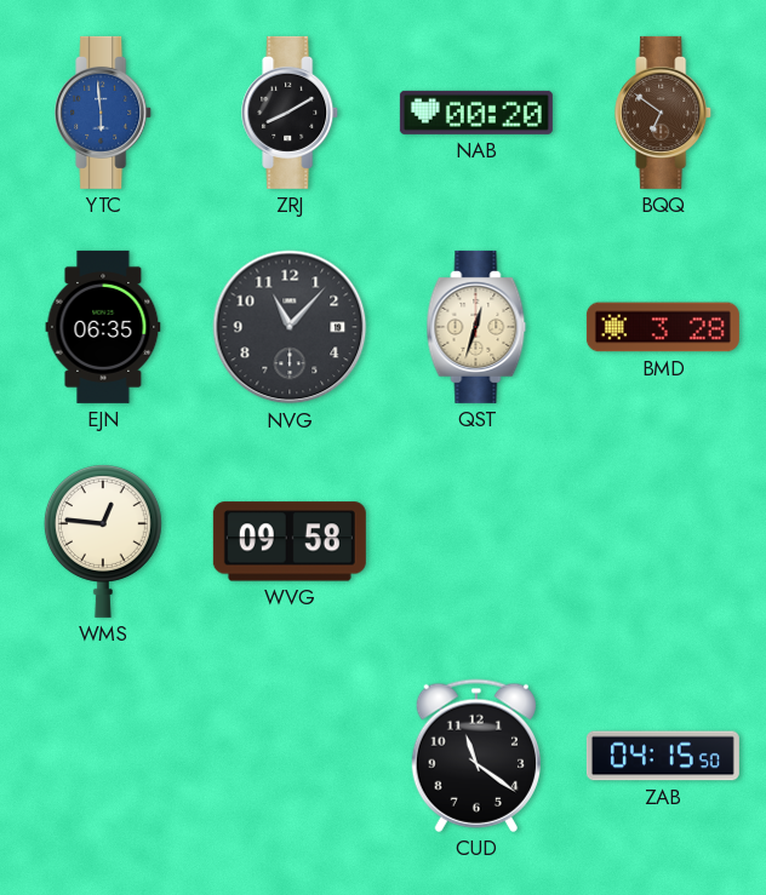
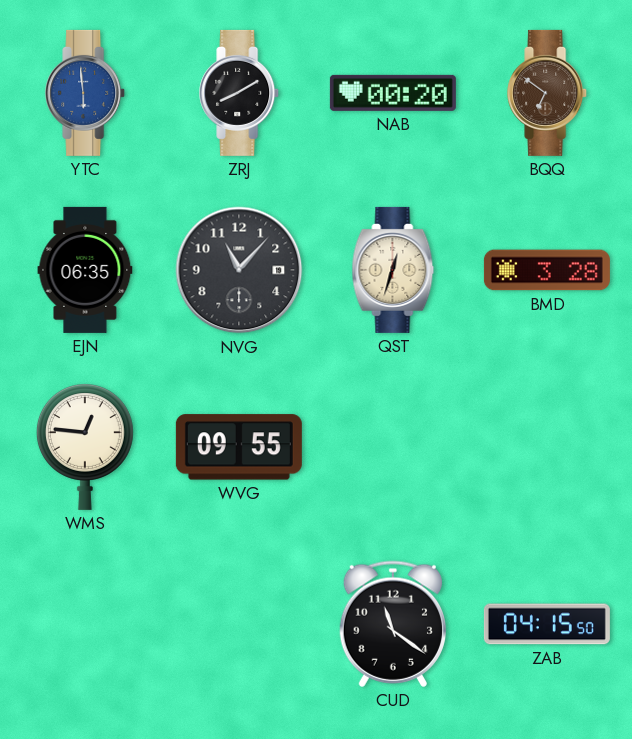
WVG: 09:58 -> 09:55 (239, 447)
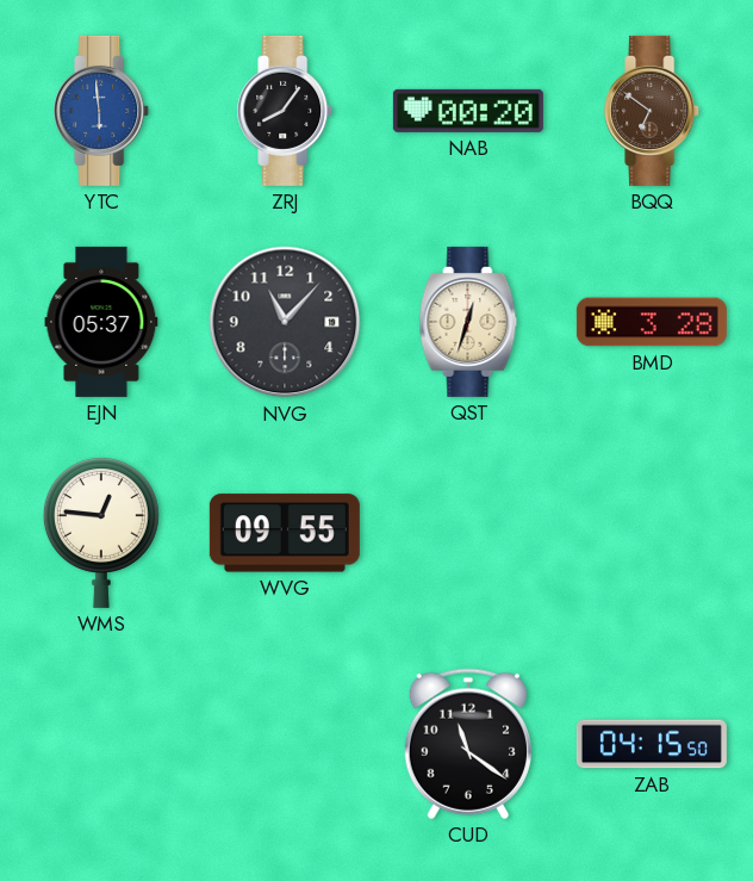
ZRJ: 8:10 -> 8:06 (286, 111)
EJN: 06:35 -> 05:37 (101, 322)
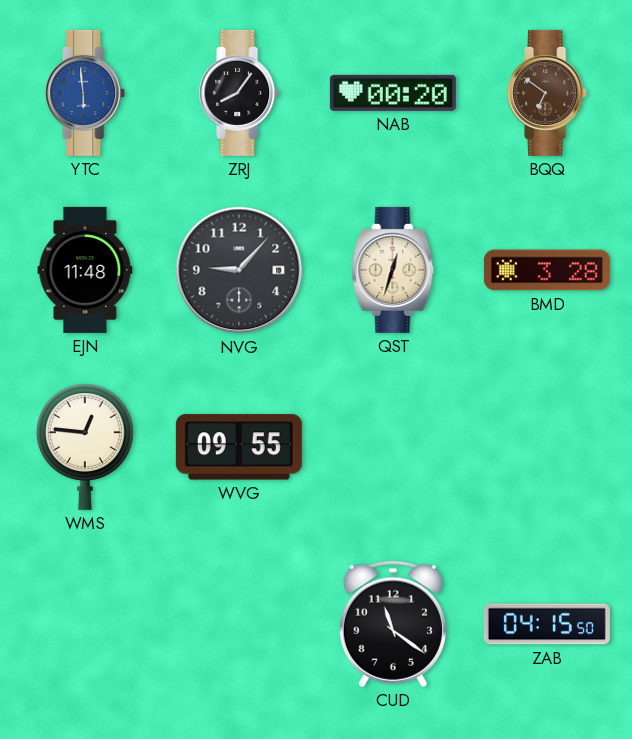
EJN: 05:37 -> 11:48 (85, 270)
NVG: 11:07 -> 9:07 (239, 270)
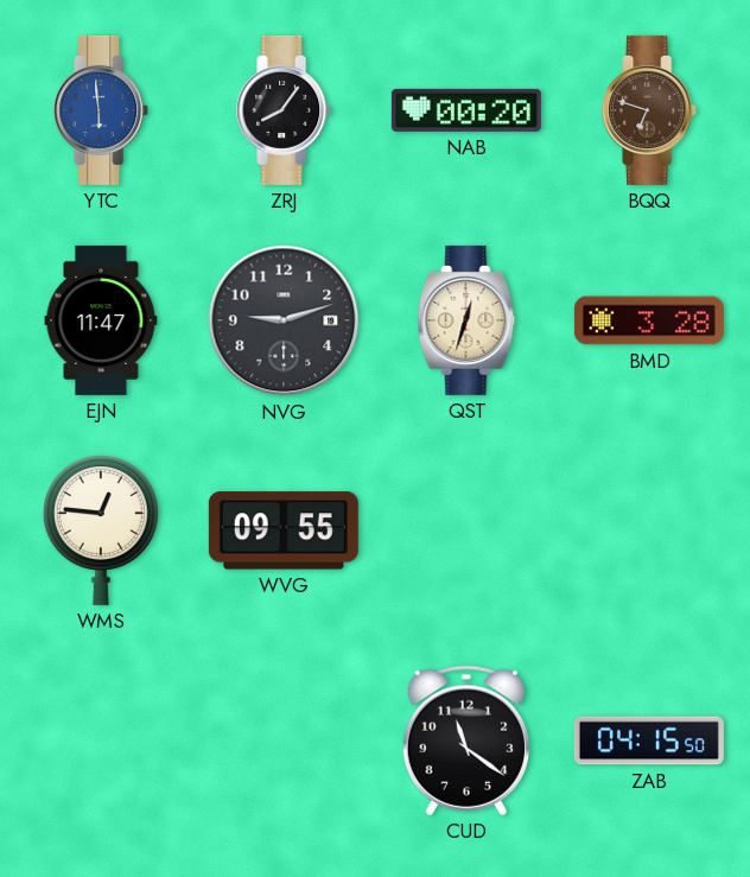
BQQ: 6:51 -> 6:48 (650, 110)
EJN: 11:48 -> 11:47 (101, 320)
NVG: 9:07 -> 9:12 (284, 320)
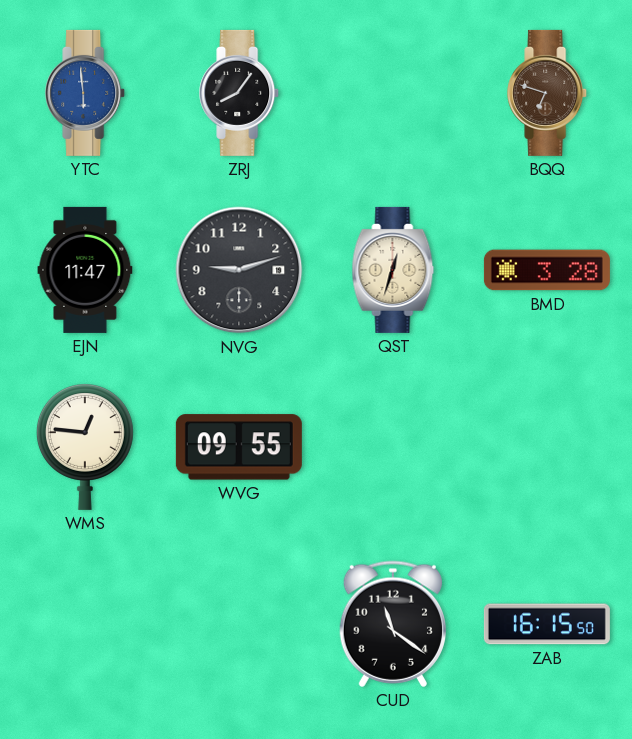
NAB: 00:20 -> none (466, 110)
ZAB: 04:15 -> 16:15 (547, 624)
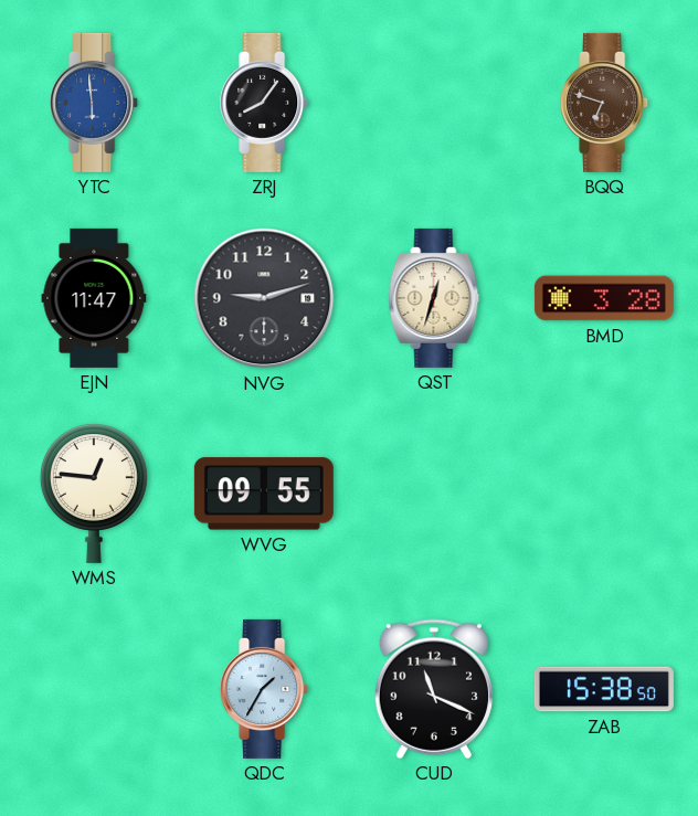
QDC: none -> 1:35 (265, 689)
CUD: 11:21 -> 11:19 (434, 689)
ZAB: 16:15 -> 15:38 (604, 689)
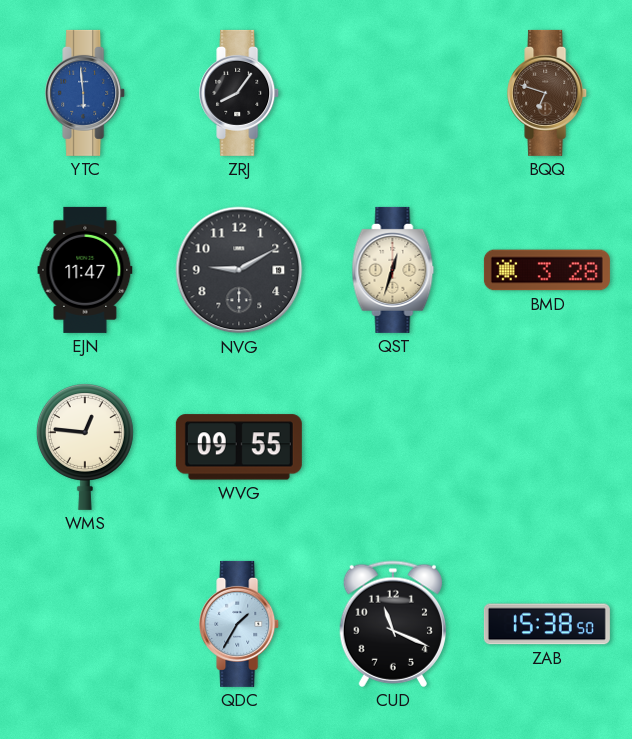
NVG: 9:12 -> 9:10 (239, 270)
